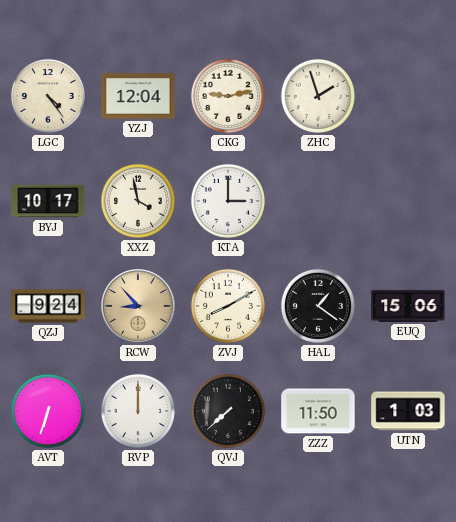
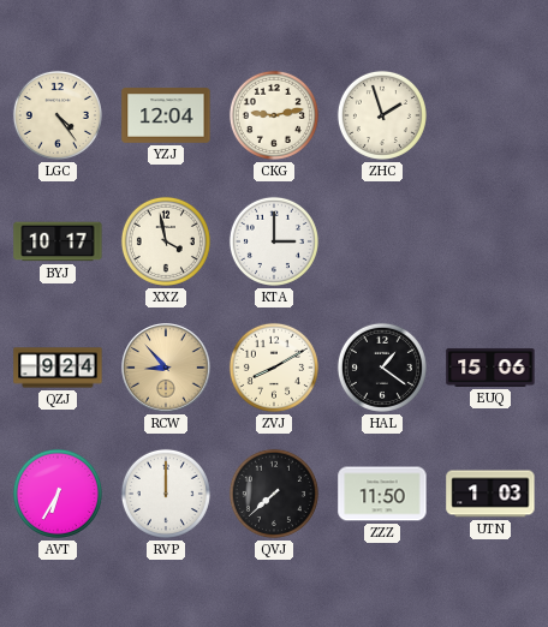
AVT: 6:33 -> 6:35 (58, 494)
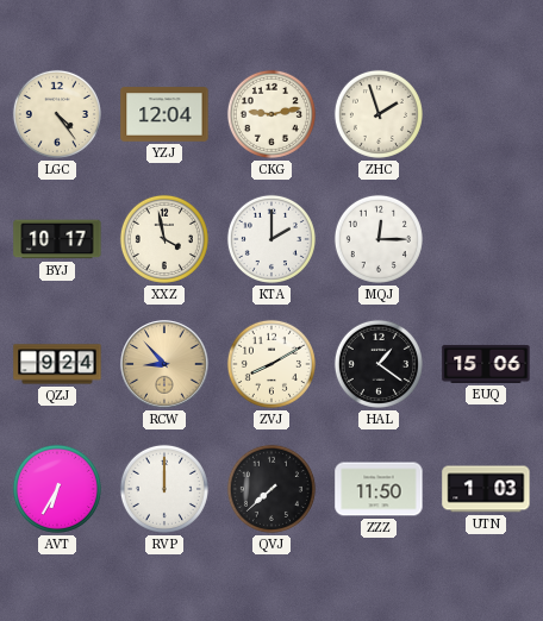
KTA: 3:00 -> 2:00 (271, 239)
MQJ: none -> 12:15 (379, 239)
